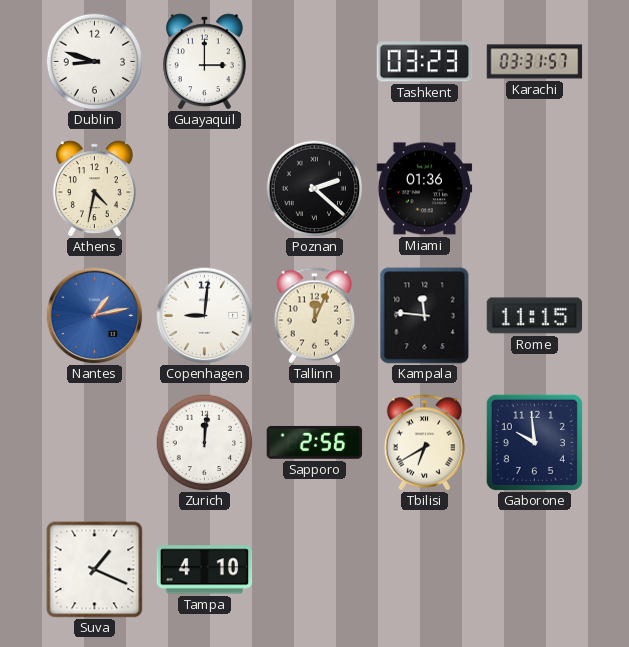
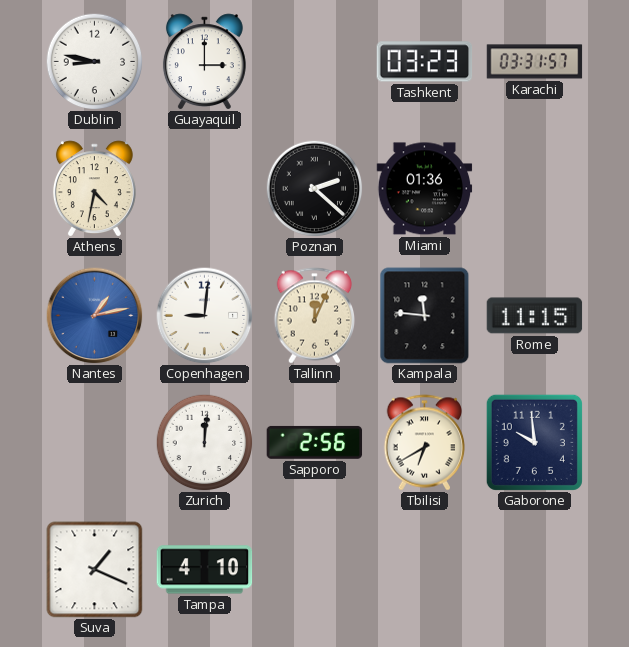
Dublin: 8:48 -> 8:47 (94, 61)
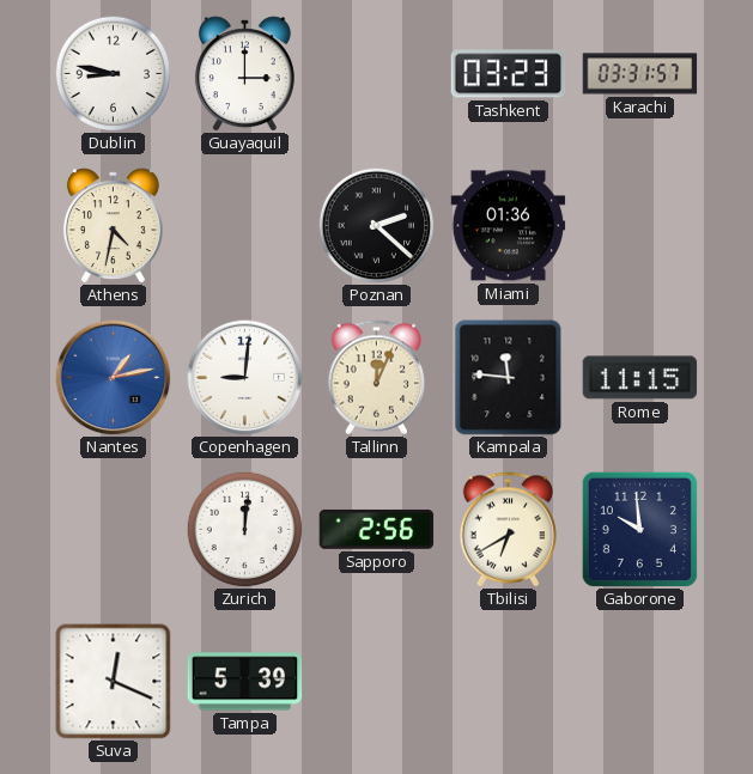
Suva: 1:19 -> 12:19 (114, 682)
Tampa: 4:10 -> 5:39 (245, 682)
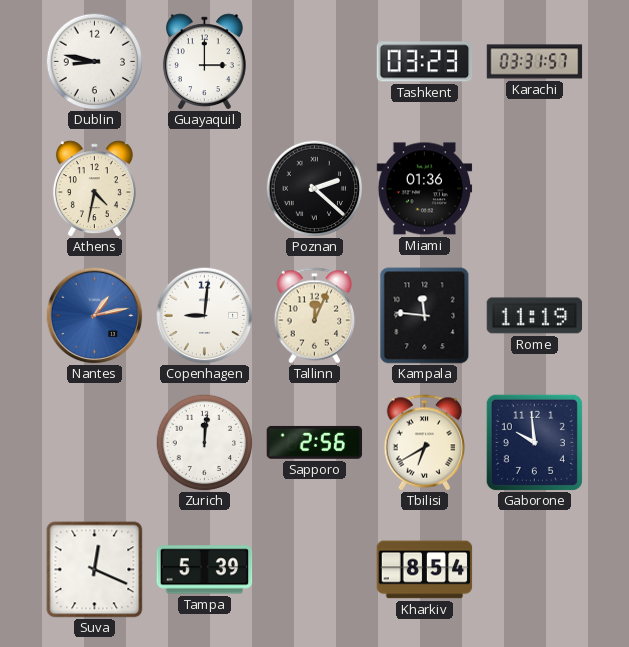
Rome: 11:15 -> 11:19 (535, 316)
Kharkiv: none -> 8:54 (425, 570)
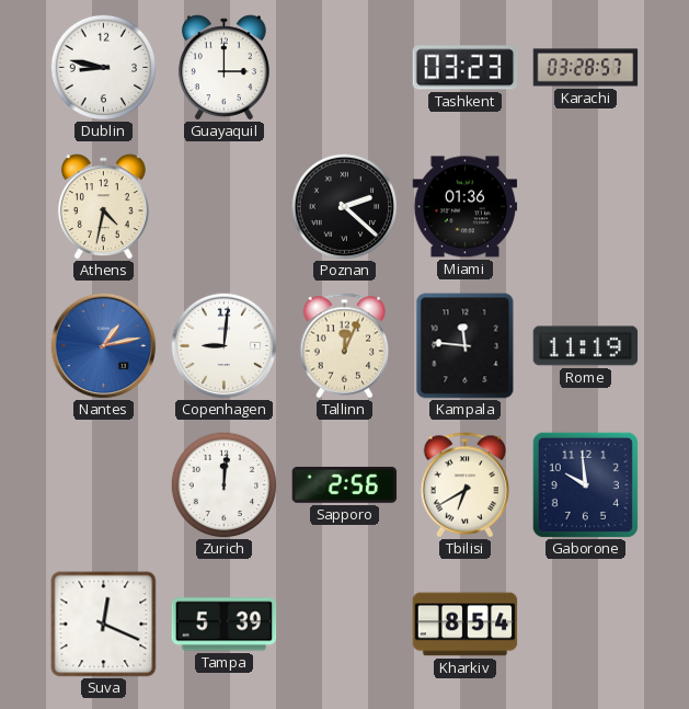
Karachi: 03:31 -> 03:28 (586, 68)
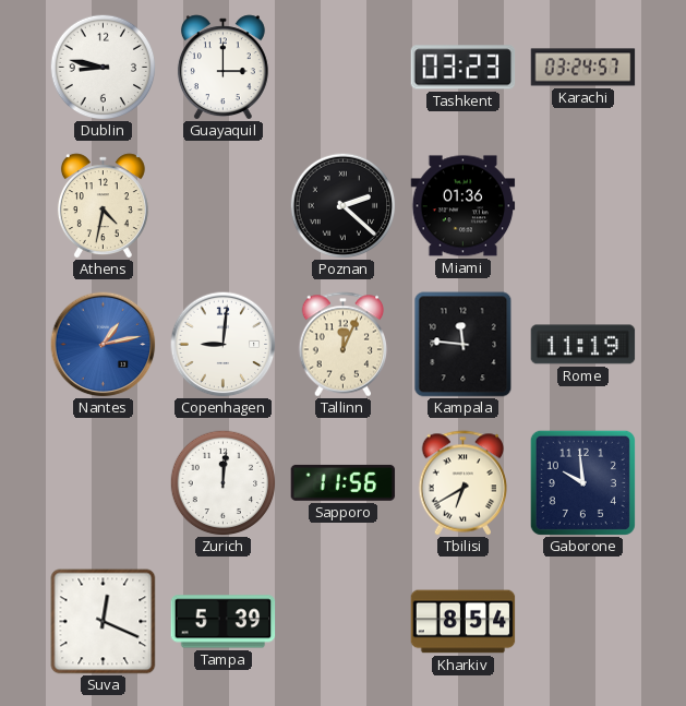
Karachi: 03:28 -> 03:24 (583, 68)
Sapporo: 2:56 -> 11:56 (344, 482)
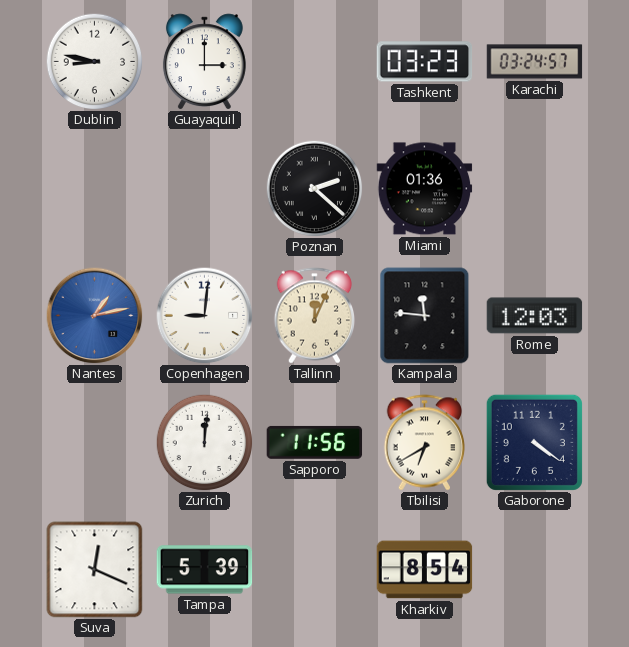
Athens: 4:32 -> none (103, 206)
Rome: 11:19 -> 12:03 (535, 316)
Gaborone: 9:59 -> 4:21 (534, 442)
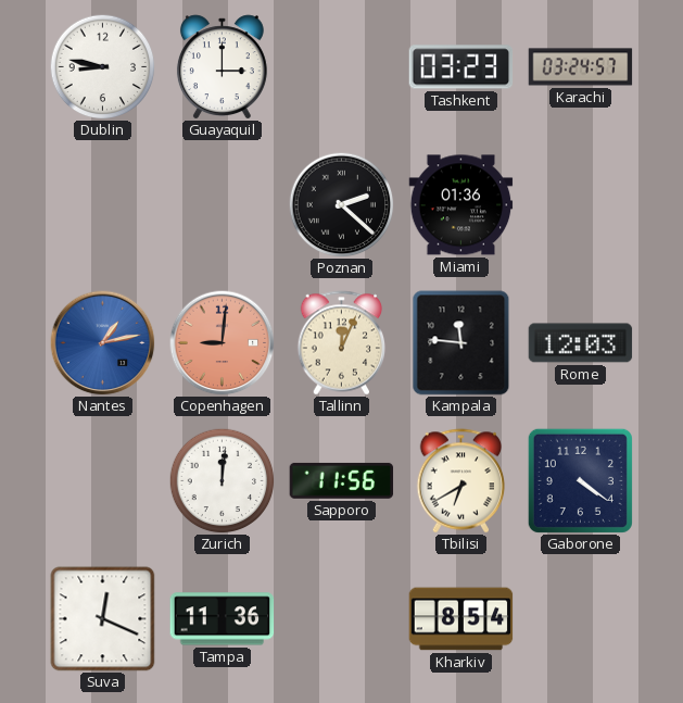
Copenhagen dial: white -> salmon (223, 343)
Tampa: 5:39 -> 11:36 (223, 619)
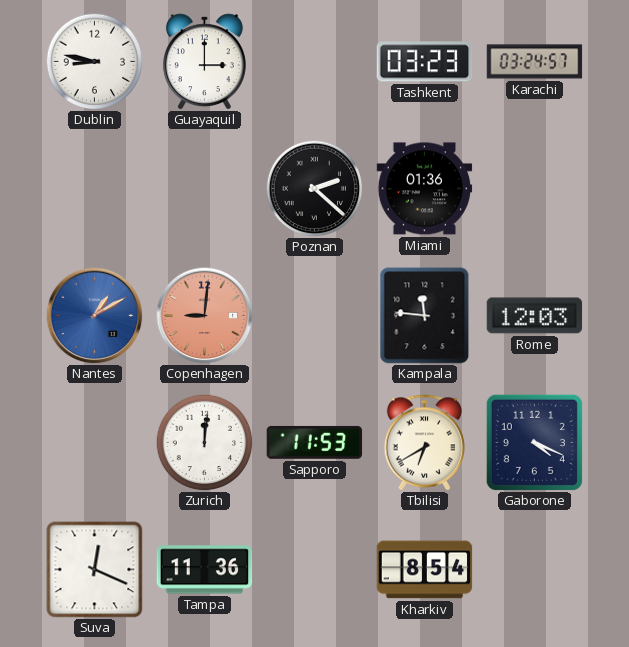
Nantes: 1:13 -> 1:10 (95, 316)
Tallinn: 12:04 -> none (342, 343)
Sapporo: 11:56 -> 11:53 (315, 442)
Gaborone: 4:21 -> 4:19 (534, 442)
